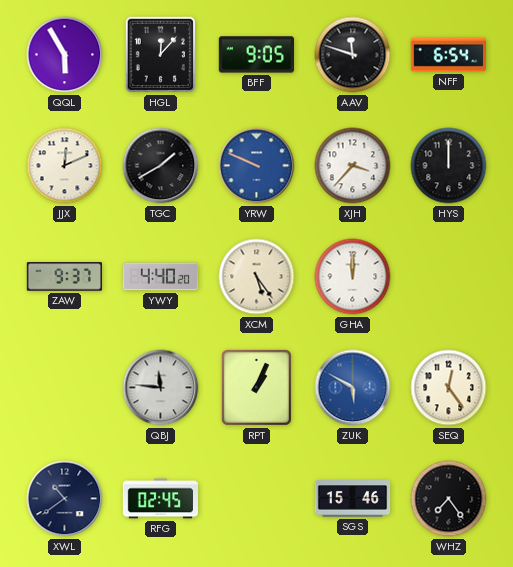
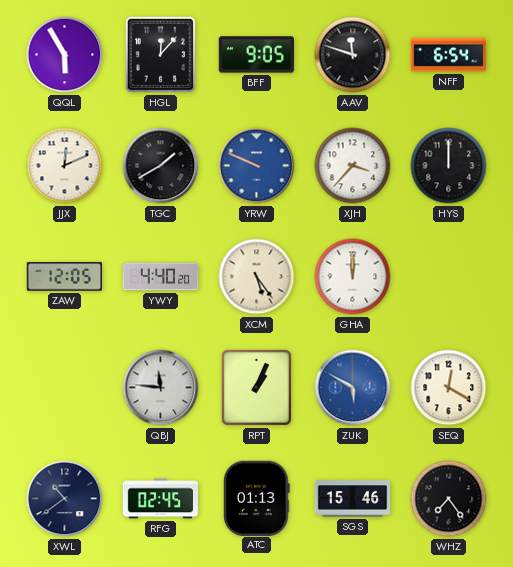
ZAW: 9:37 -> 12:05 (64, 277)
SEQ: 12:24 -> 12:20 (449, 388)
ATC: none -> 01:13 (257, 498)
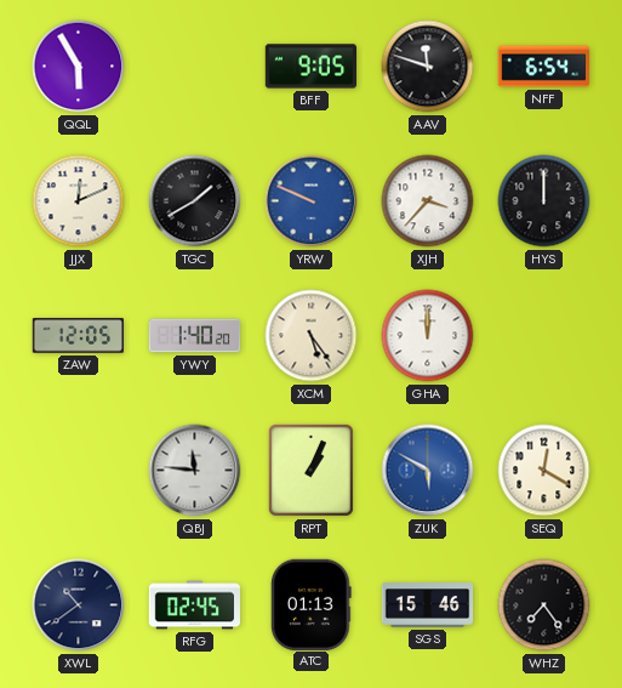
HGL: 12:07 -> none (161, 55)
YWY: 4:40 -> 1:40 (194, 336)
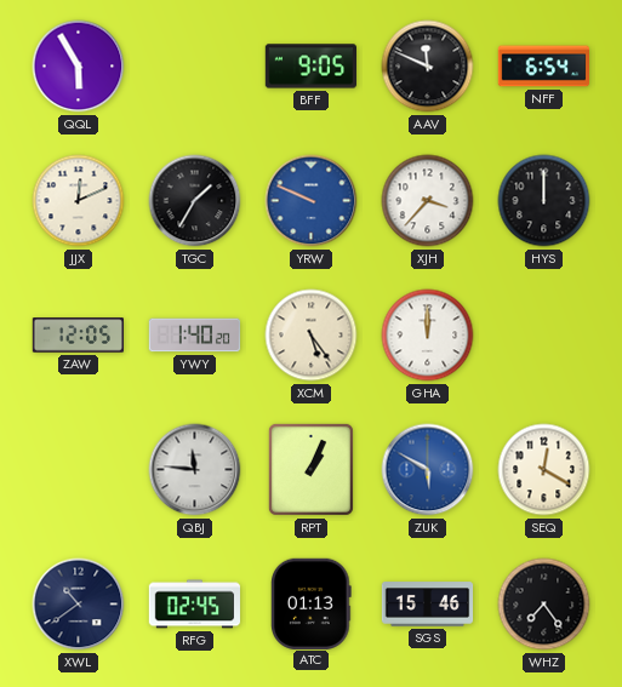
AAV: 11:48 -> 11:49 (428, 67)
TGC: 1:40 -> 1:35 (195, 201)
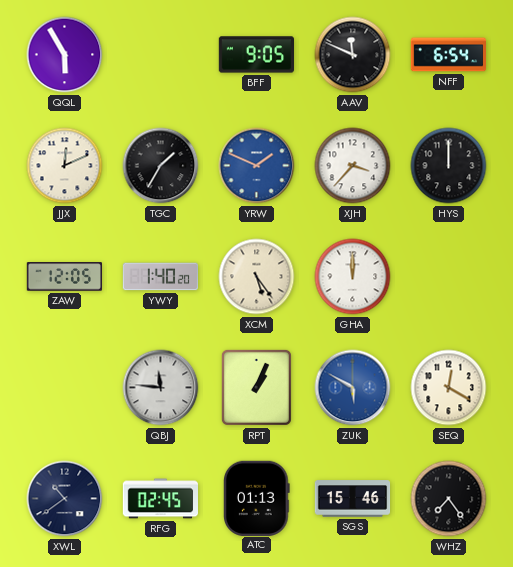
YRW: 9:49 -> 1:49 (257, 166)
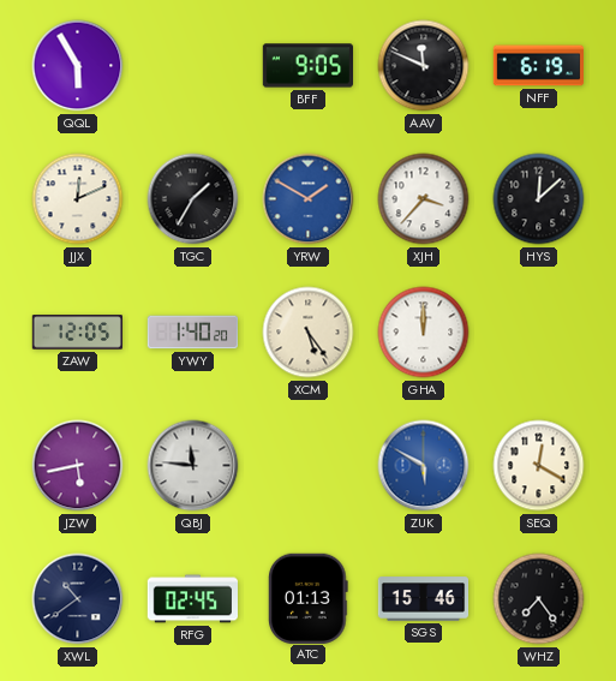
NFF: 6:54 -> 6:19 (538, 66)
YRW: 1:49 -> 1:50 (309, 199)
HYS: 12:00 -> 12:08 (539, 199)
JZW: none -> 5:43 (78, 466)
RPT: 1:04 -> none (256, 387)
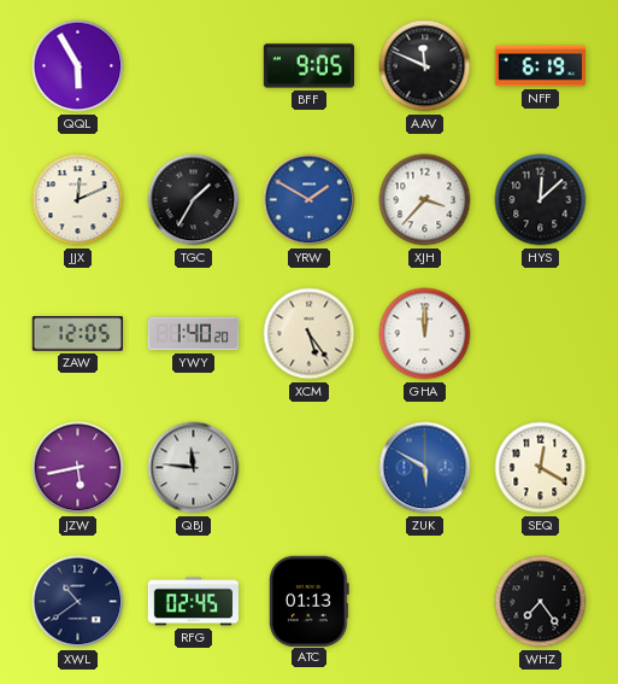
SGS: 15:46 -> none (424, 599)
